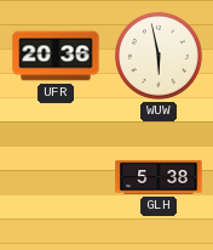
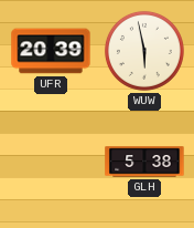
UFR: 20:36 -> 20:39 (51, 51)
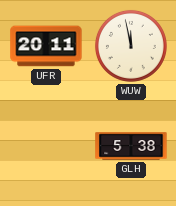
UFR: 20:39 -> 20:11 (46, 46)
WUW: 5:58 -> 11:58 (131, 46)
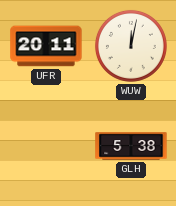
WUW: 11:58 -> 12:02 (131, 46)
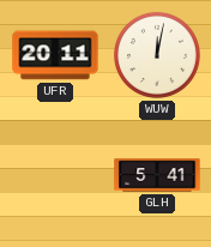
GLH: 5:38 -> 5:41 (157, 175)
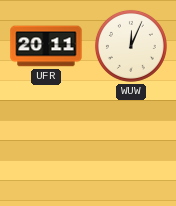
WUW: 12:02 -> 12:04 (131, 46)
GLH: 5:41 -> none (157, 175)
